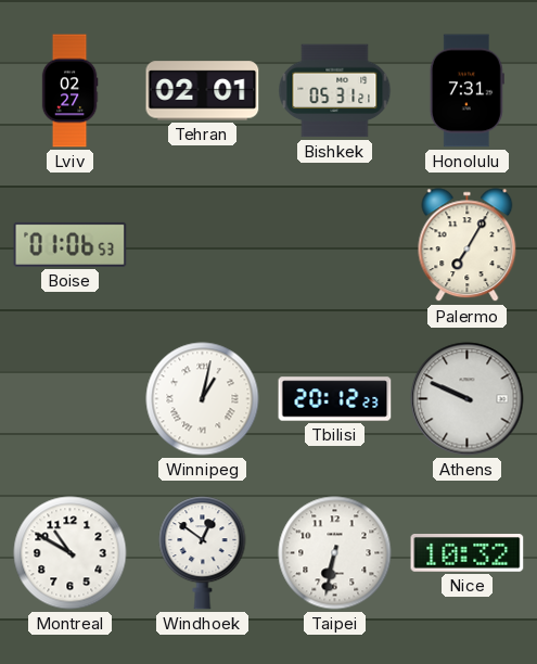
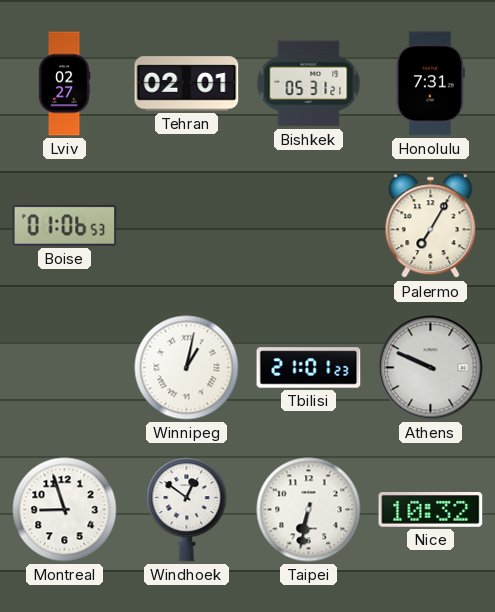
Tbilisi: 20:12 -> 21:01 (309, 368)
Montreal: 10:50 -> 8:57 (65, 510)
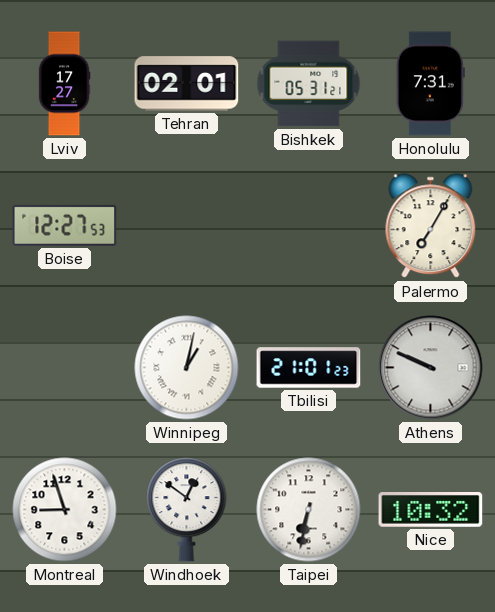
Lviv: 02:27 -> 17:27 (64, 84)
Boise: 01:06 -> 12:27 (65, 225)
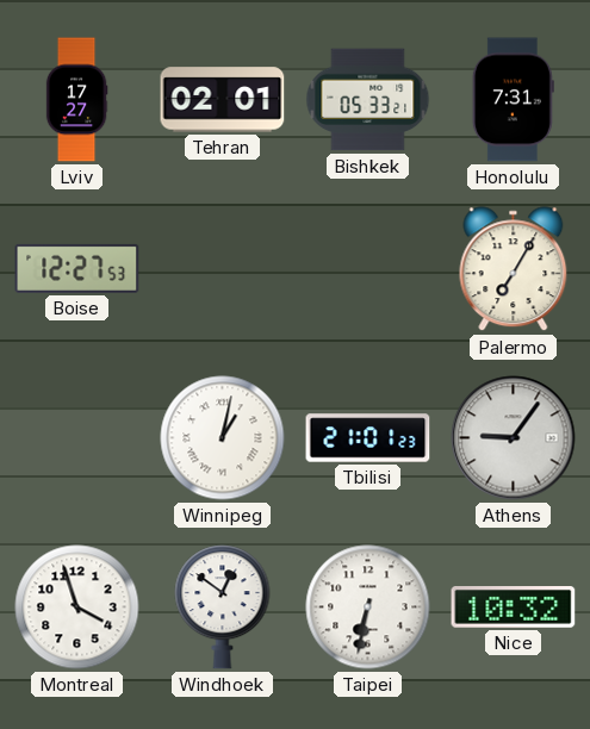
Bishkek: 05:31 -> 05:33 (368, 100)
Athens: 9:49 -> 9:06 (514, 438)
Montreal: 8:57 -> 3:57 (77, 607)
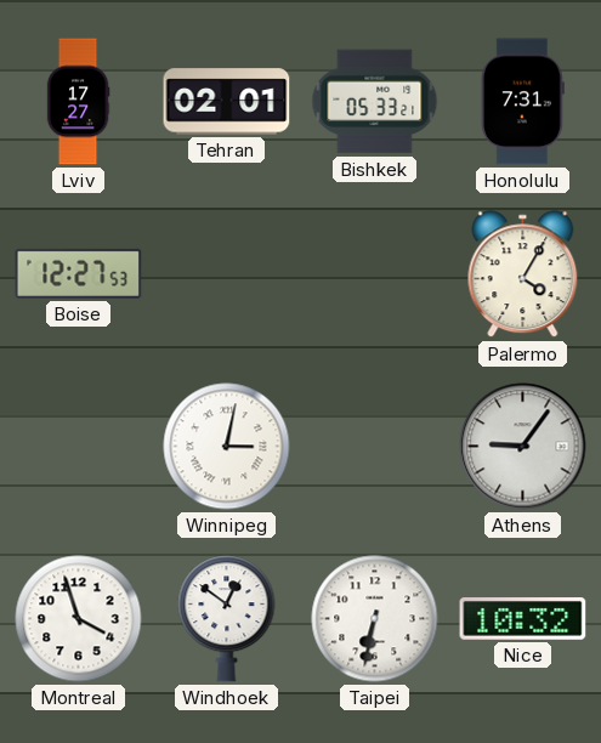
Palermo: 7:05 -> 4:05 (523, 274)
Winnipeg: 1:02 -> 3:02 (227, 447)
Tbilisi: 21:01 -> none (368, 438)
